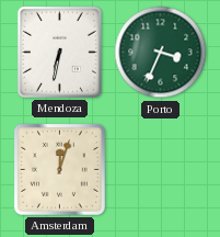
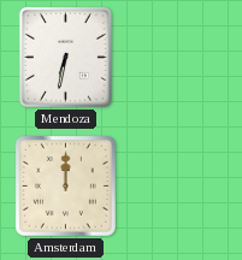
Porto: 3:34 -> none (161, 53)
Amsterdam: 12:03 -> 12:00 (65, 185)
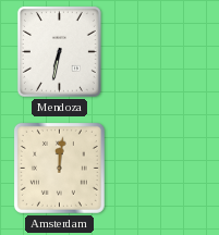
Amsterdam: 12:00 -> 12:01 (59, 168)
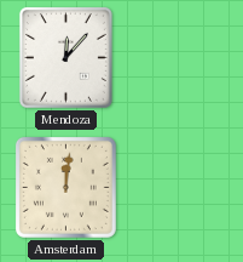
Mendoza: 6:32 -> 12:07 (65, 57)
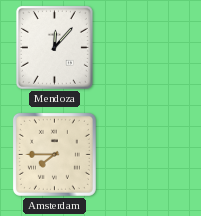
Amsterdam: 12:01 -> 7:45 (54, 154)
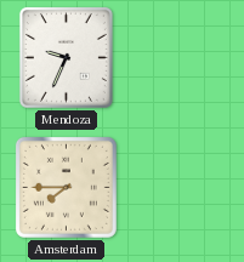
Mendoza: 12:07 -> 9:34 (66, 57)
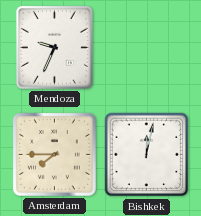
Bishkek: none -> 12:02 (147, 155)
